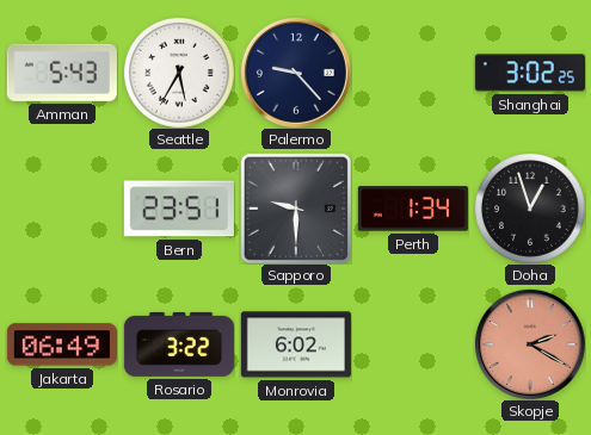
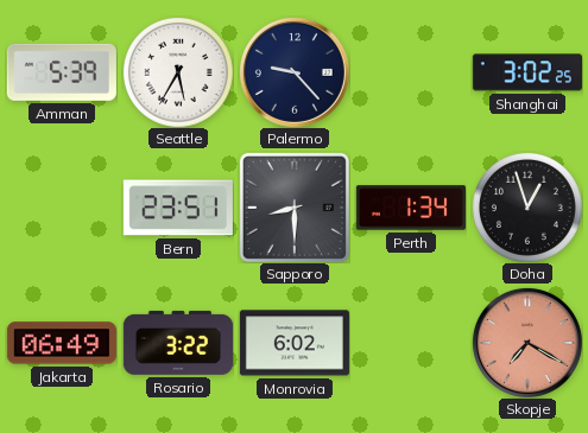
Amman: 5:43 -> 5:39 (62, 72)
Sapporo: 9:30 -> 8:30 (295, 208)
Skopje: 2:20 -> 7:20 (527, 343)
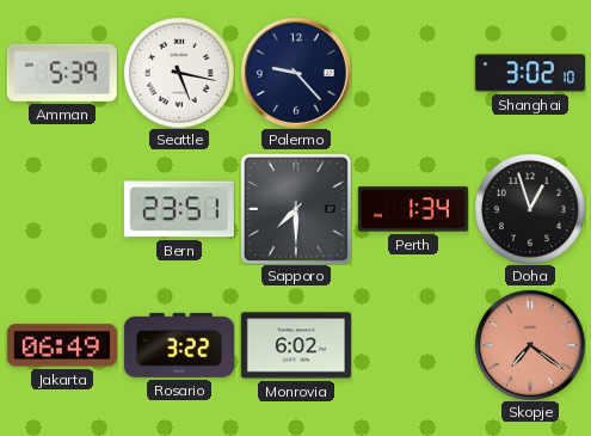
Seattle: 5:35 -> 5:17 (179, 73)
Shanghai: 3:02:25 -> 3:02:10 (530, 73)
Sapporo: 8:30 -> 7:30 (296, 209)
Skopje: 7:20 -> 7:21 (530, 345)
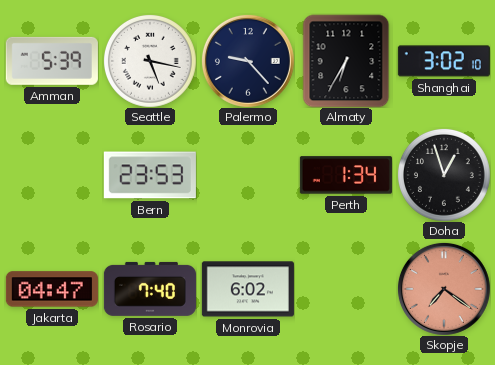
Almaty: none -> 6:35 (346, 61)
Bern: 23:51 -> 23:53 (150, 175)
Sapporo: 7:30 -> none (296, 209)
Jakarta: 06:49 -> 04:47 (52, 289)
Rosario: 3:22 -> 7:40 (150, 289)
